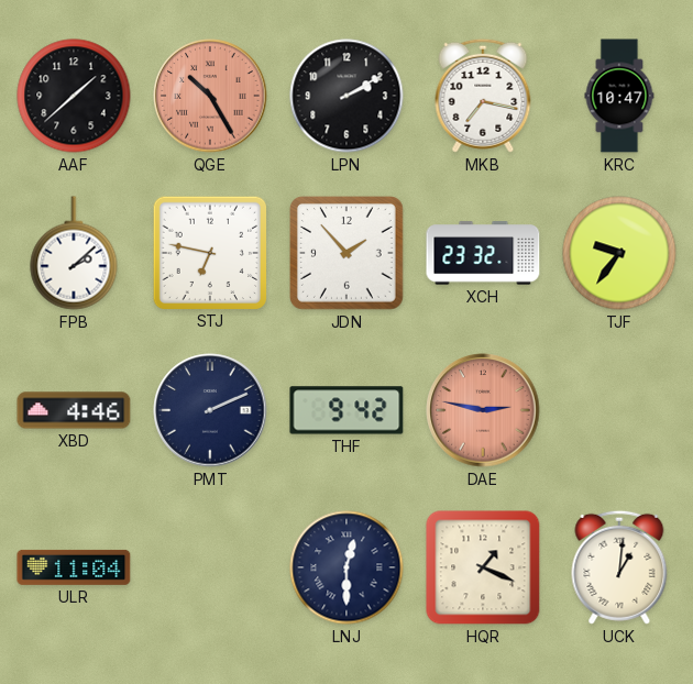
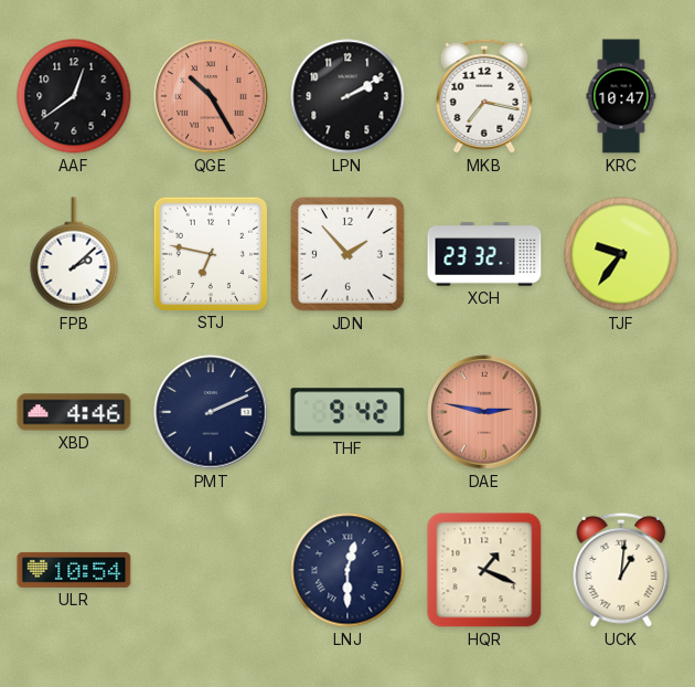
AAF: 1:38 -> 12:39 (74, 96)
ULR: 11:04 -> 10:54 (74, 570)
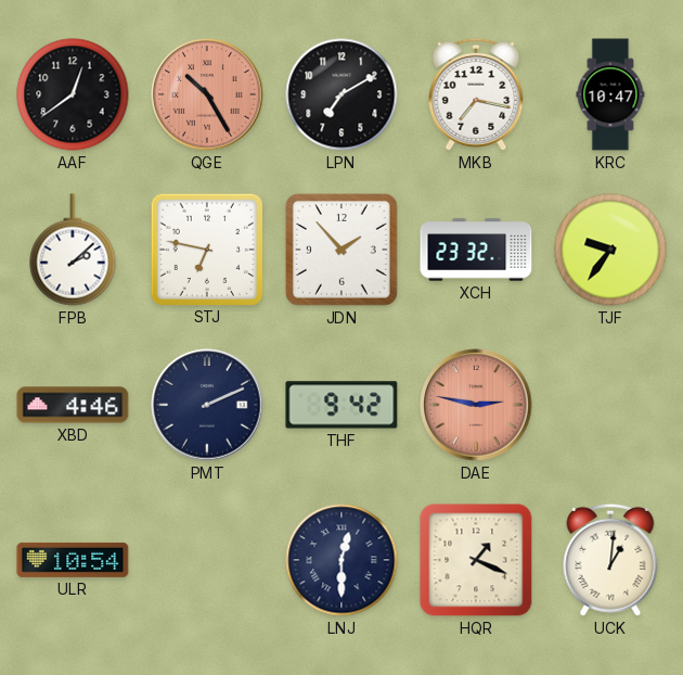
LPN: 2:10 -> 7:10 (341, 94)
